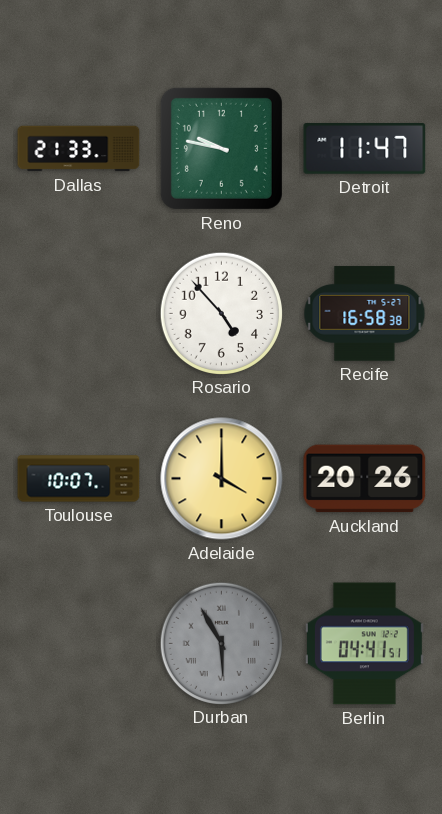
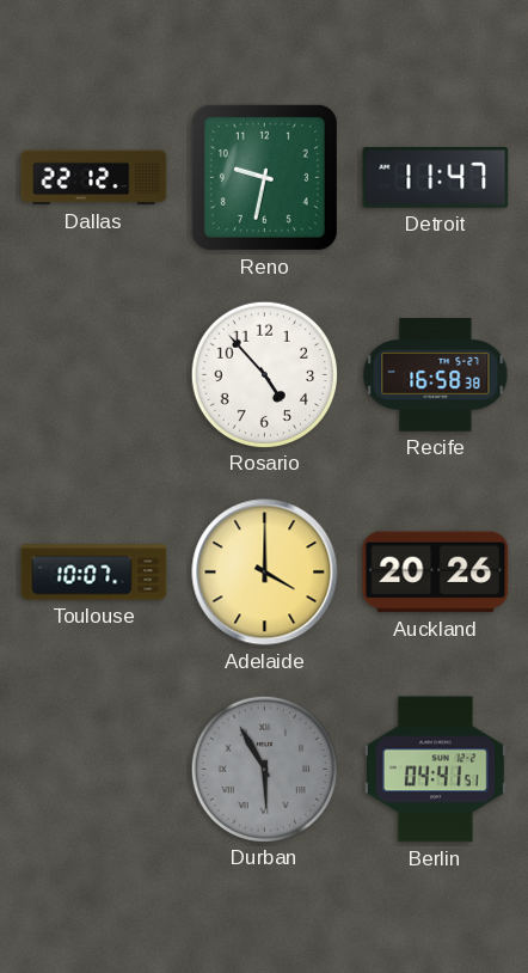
Dallas: 21:33 -> 22:12 (94, 178)
Reno: 9:47 -> 9:32 (264, 177)
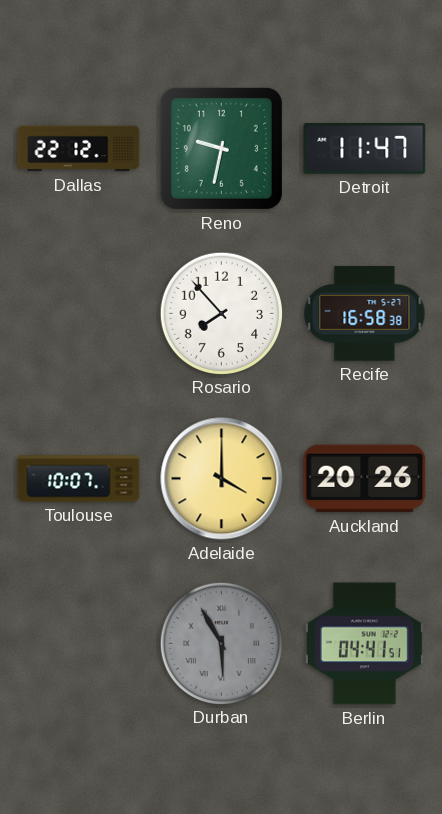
Rosario: 4:53 -> 7:53 (221, 313)
